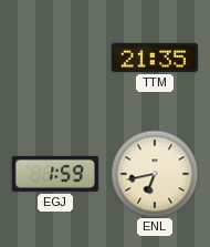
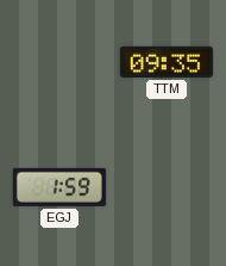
TTM: 21:35 -> 09:35 (167, 62)
ENL: 6:43 -> none (155, 174)
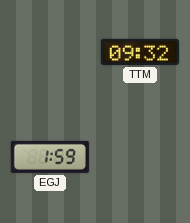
TTM: 09:35 -> 09:32 (140, 52)
